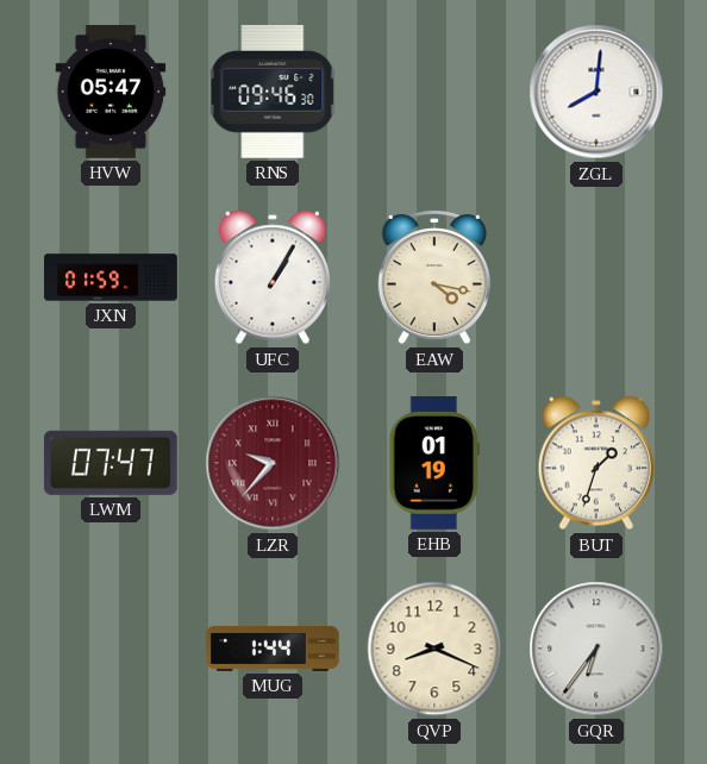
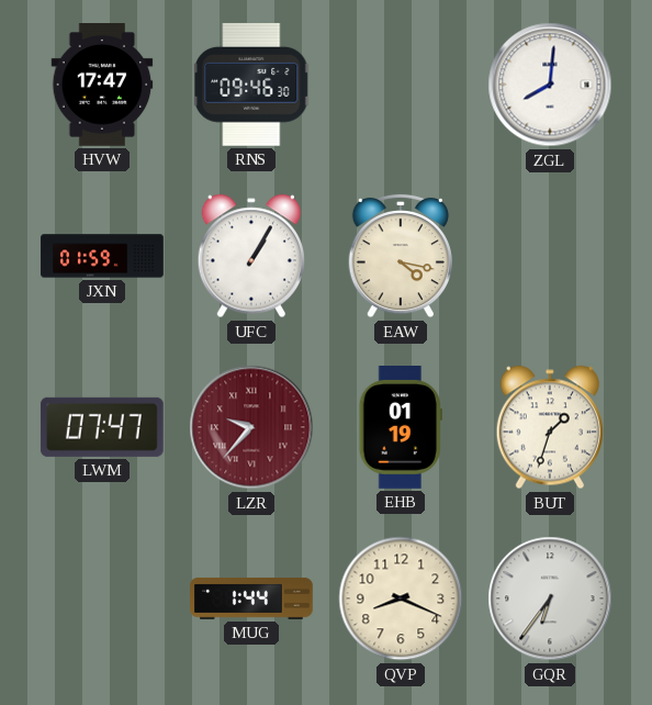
HVW: 05:47 -> 17:47 (102, 85)
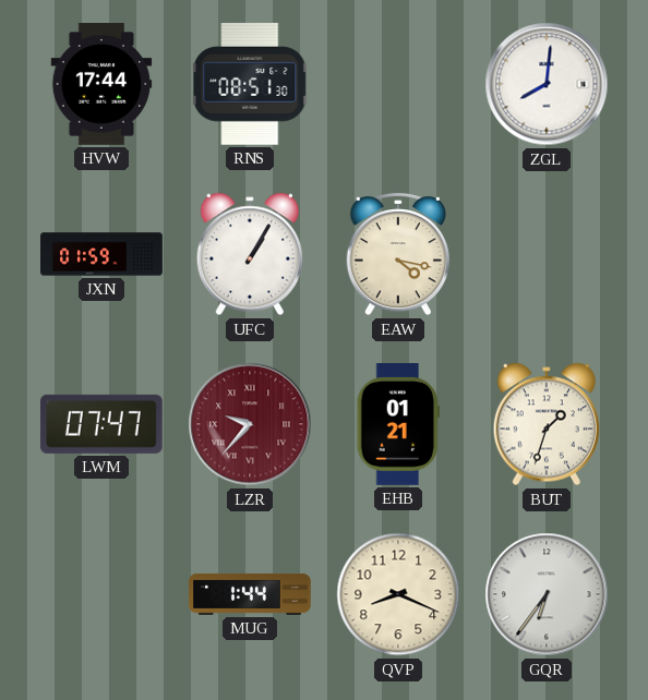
HVW: 17:47 -> 17:44 (101, 84)
RNS: 09:46 -> 08:51 (251, 84)
EHB: 01:19 -> 01:21 (398, 425)
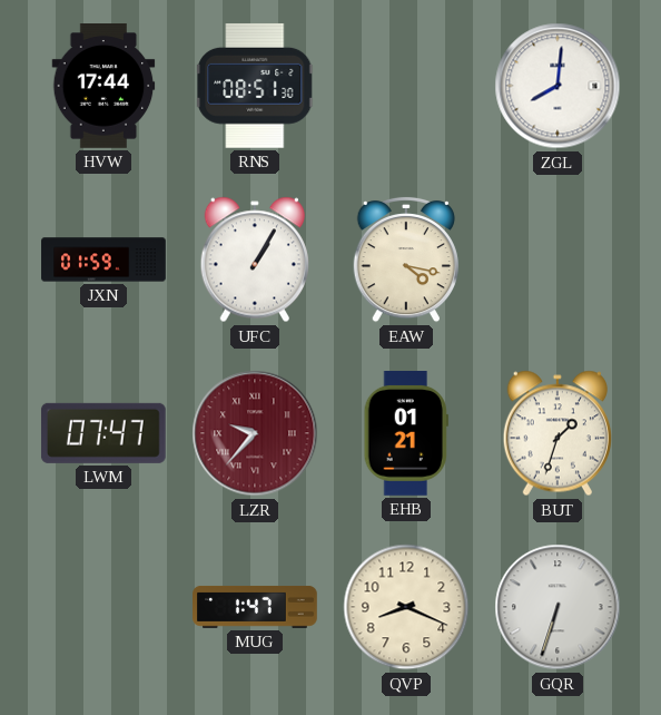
MUG: 1:44 -> 1:47 (255, 607)
GQR: 6:36 -> 6:33 (558, 607)
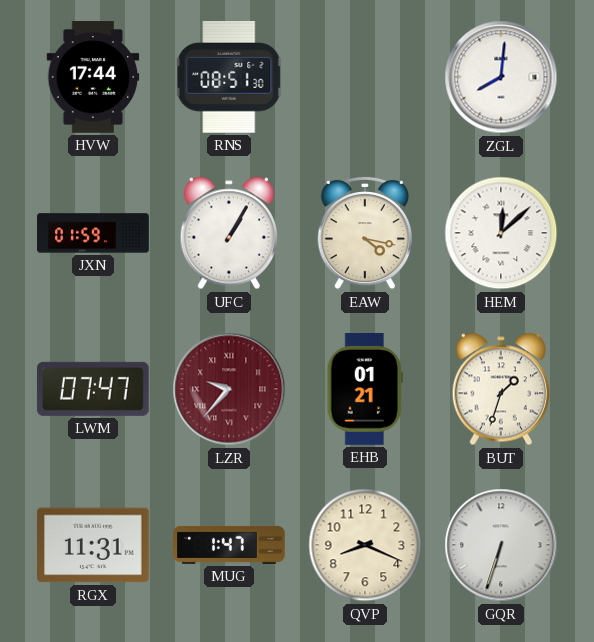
HEM: none -> 12:08 (501, 233)
RGX: none -> 11:31 (94, 545)
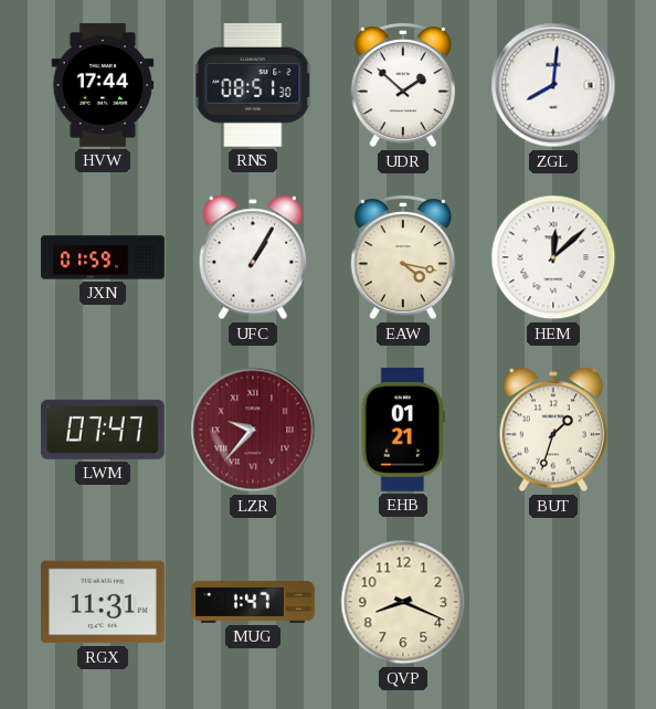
UDR: none -> 1:52 (403, 85)
GQR: 6:33 -> none (501, 545)
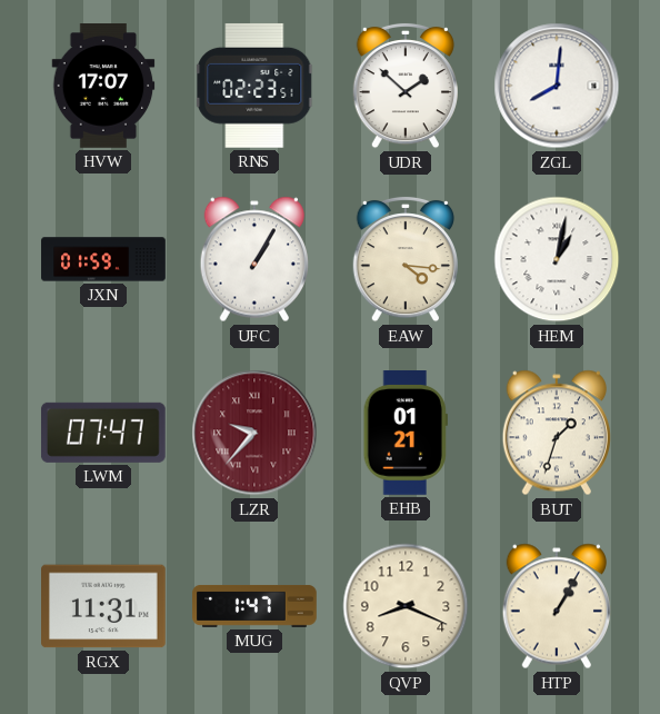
HVW: 17:44 -> 17:07 (103, 86)
RNS: 08:51 -> 02:23 (256, 86)
EAW: 4:17 -> 4:16 (406, 259)
HEM: 12:08 -> 1:02 (557, 259)
HTP: none -> 1:05 (557, 606)
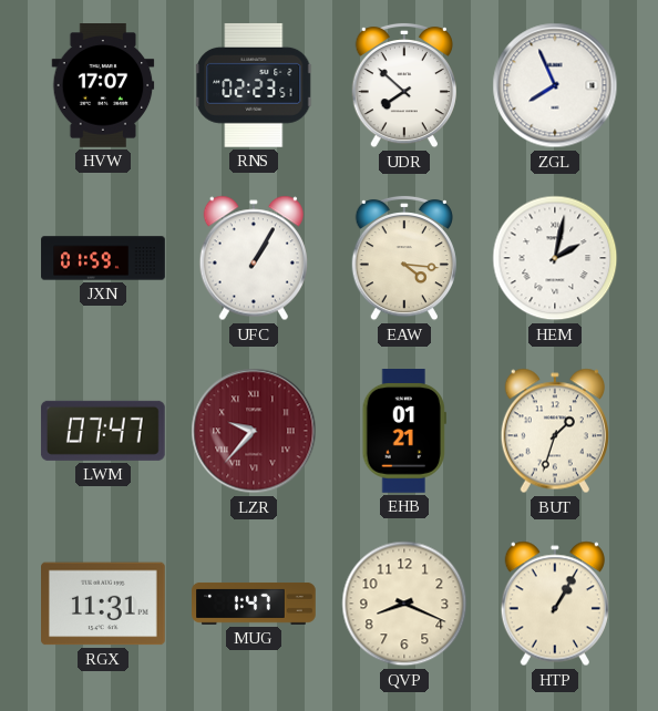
UDR: 1:52 -> 7:52 (404, 85)
ZGL: 8:01 -> 7:56 (555, 85)
HEM: 1:02 -> 2:02 (555, 258)
